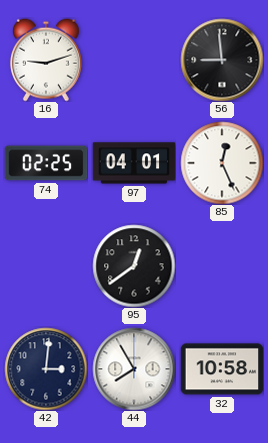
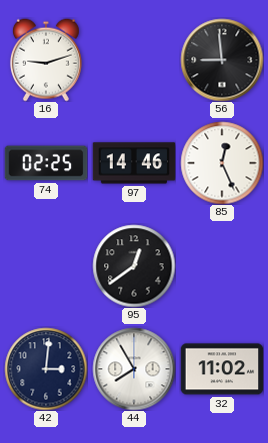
97: 04:01 -> 14:46 (134, 163)
32: 10:58 -> 11:02 (222, 369)
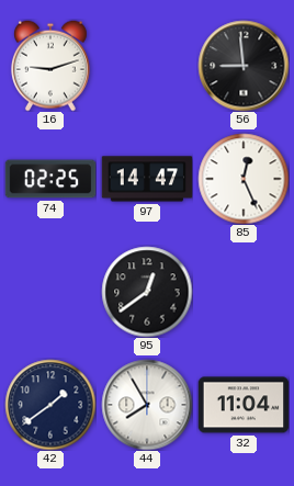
97: 14:46 -> 14:47 (147, 179)
42: 3:01 -> 1:39 (50, 405)
32: 11:02 -> 11:04 (244, 405)
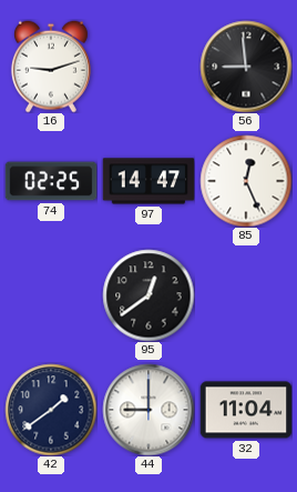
44: 7:55 -> 9:00 (148, 410)
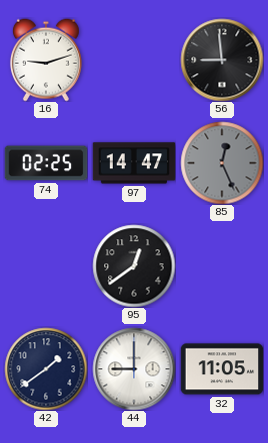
85 dial: white -> grey (222, 163)
32: 11:04 -> 11:05 (222, 369)
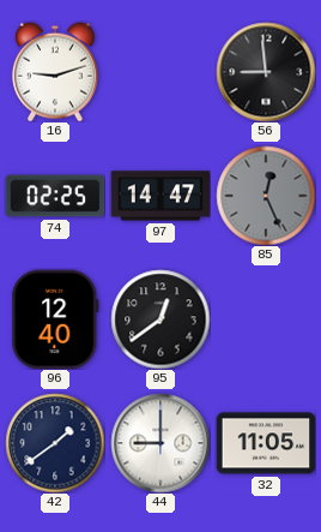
96: none -> 12:40 (55, 319)
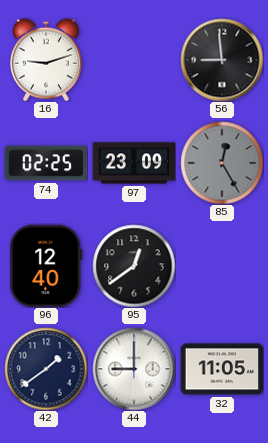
97: 14:47 -> 23:09 (134, 163)
85: 12:26 -> 12:25 (222, 163)
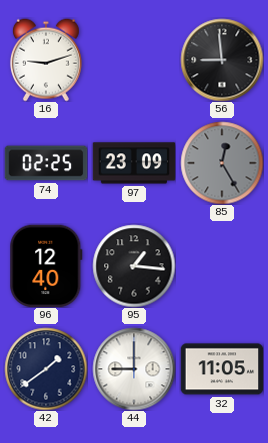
95: 12:39 -> 1:16 (134, 266)
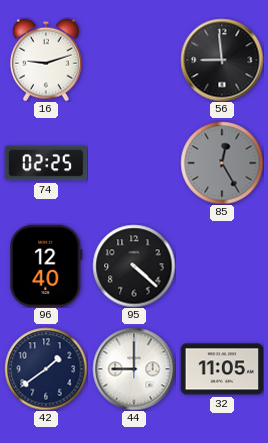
97: 23:09 -> none (134, 163)
95: 1:16 -> 4:22 (134, 266)
